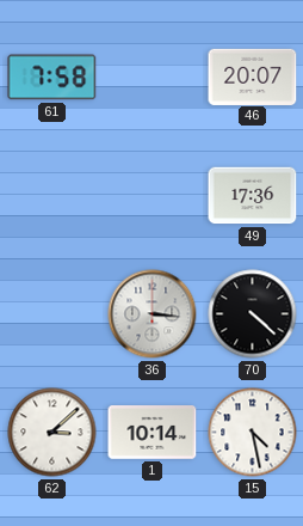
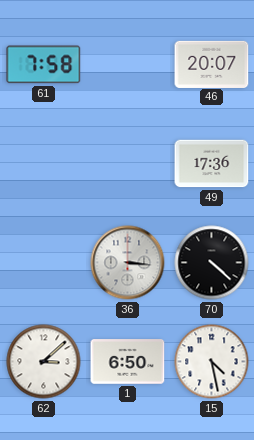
1: 10:14 -> 6:50 (128, 362)
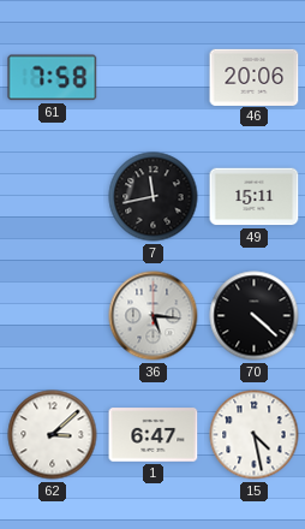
46: 20:07 -> 20:06 (255, 77)
7: none -> 11:43 (154, 197)
49: 17:36 -> 15:11 (255, 197)
36: 3:16 -> 5:16 (154, 316)
1: 6:50 -> 6:47 (154, 435)
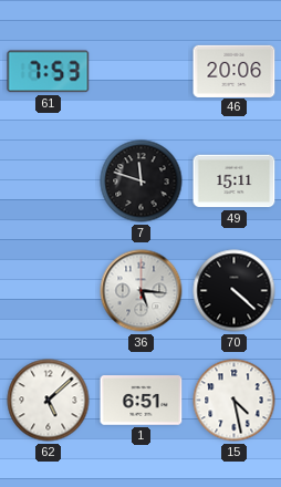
61: 7:58 -> 7:53 (49, 72)
7: 11:43 -> 11:48 (142, 182)
62: 3:08 -> 5:08 (49, 401)
1: 6:47 -> 6:51 (142, 401)
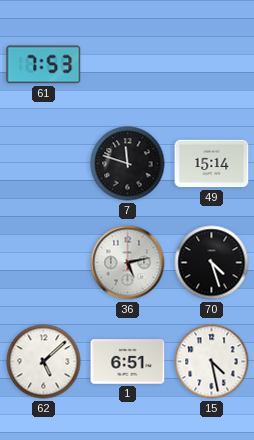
46: 20:06 -> none (235, 71)
49: 15:11 -> 15:14 (212, 164)
36: 5:16 -> 5:13 (128, 263)
70: 4:22 -> 4:27 (212, 263)
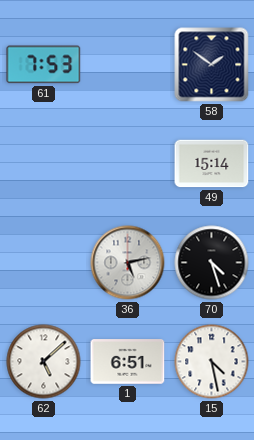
58: none -> 1:51 (212, 65)
7: 11:48 -> none (128, 164)
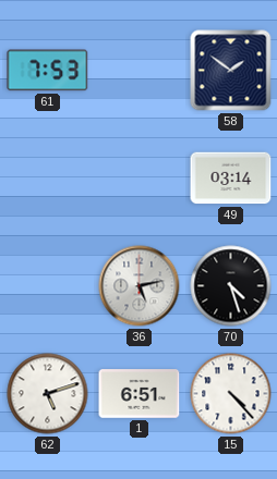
49: 15:14 -> 03:14 (231, 179)
62: 5:08 -> 5:12 (48, 394)
15: 4:28 -> 4:23 (231, 394)
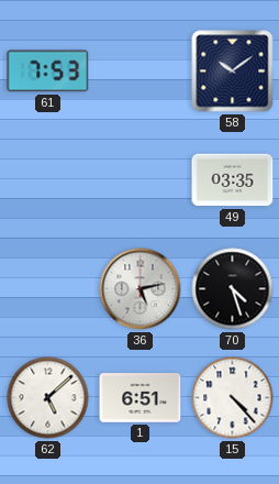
58: 1:51 -> 10:09 (233, 71)
49: 03:14 -> 03:35 (233, 180)
62: 5:12 -> 5:08 (48, 398)
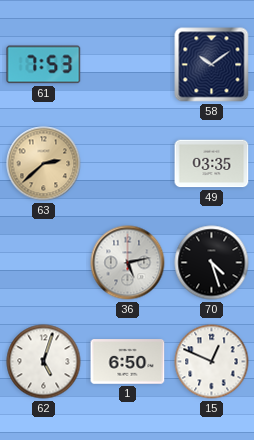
63: none -> 2:38 (44, 164)
62: 5:08 -> 5:03 (44, 362)
1: 6:51 -> 6:50 (128, 362)
15: 4:23 -> 12:49 (212, 362)
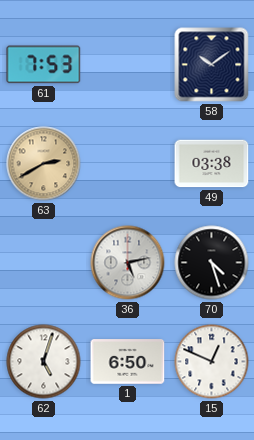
63: 2:38 -> 2:40 (44, 164)
49: 03:35 -> 03:38 (212, 164)
